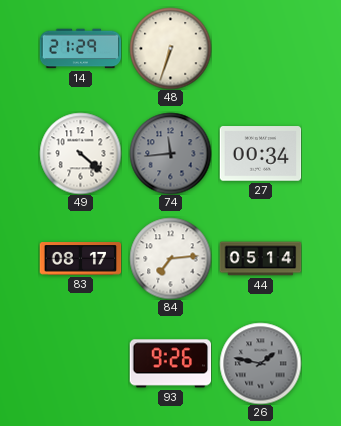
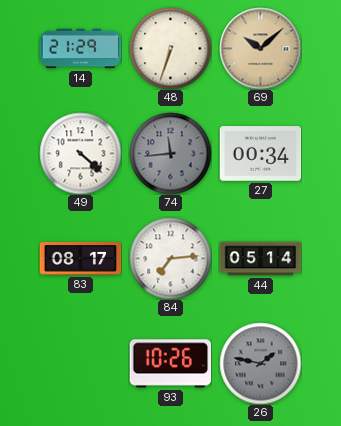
69: none -> 10:08 (260, 48)
93: 9:26 -> 10:26 (170, 364)
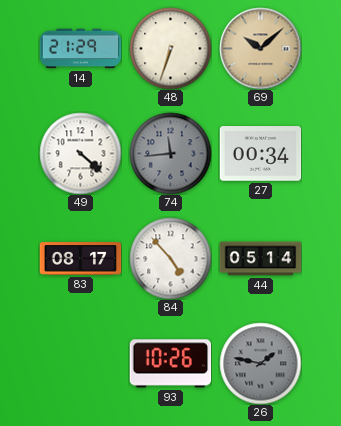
84: 7:14 -> 4:53 (170, 258)
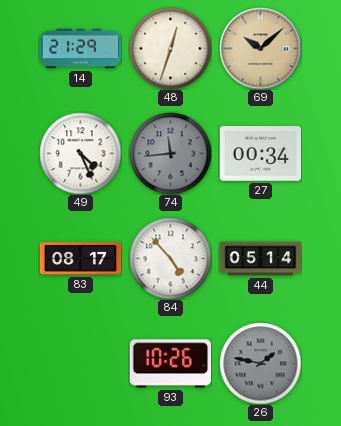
48: 6:33 -> 12:33 (170, 48)
49: 4:22 -> 4:26 (80, 153)
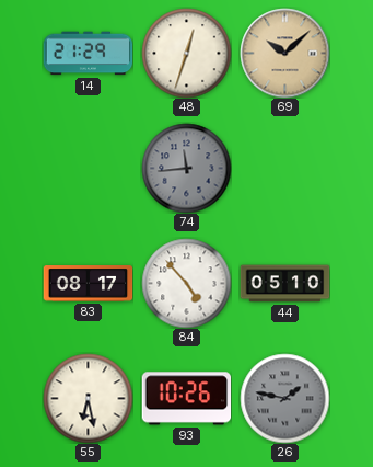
49: 4:26 -> none (80, 153)
27: 00:34 -> none (260, 154)
44: 05:14 -> 05:10 (284, 284)
55: none -> 6:28 (88, 398)
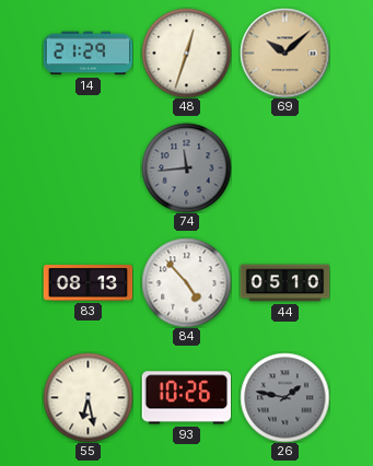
83: 08:17 -> 08:13 (88, 283)
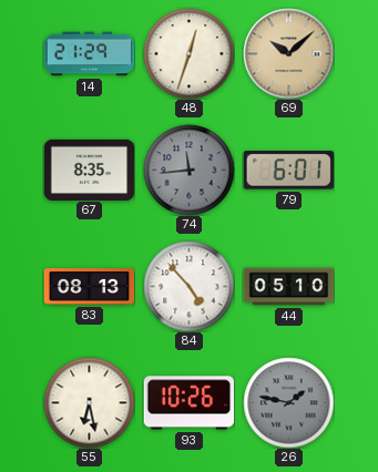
67: none -> 8:35 (89, 170)
79: none -> 6:01 (288, 171)
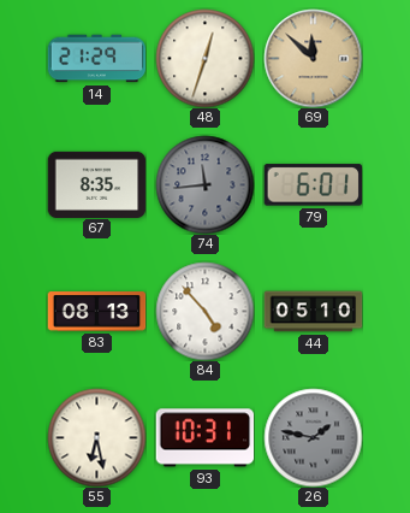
69: 10:08 -> 11:52 (313, 58)
93: 10:26 -> 10:31 (204, 438)
